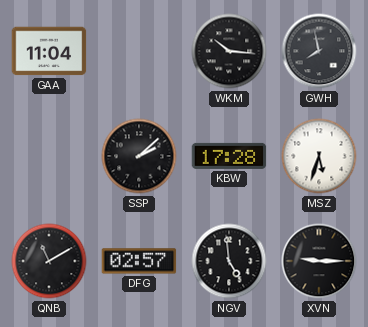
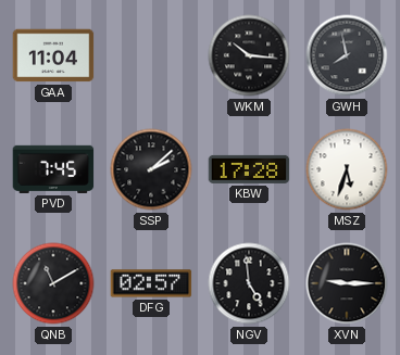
PVD: none -> 7:45 (53, 169)
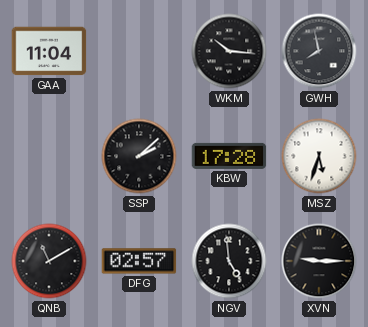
PVD: 7:45 -> none (53, 169)
